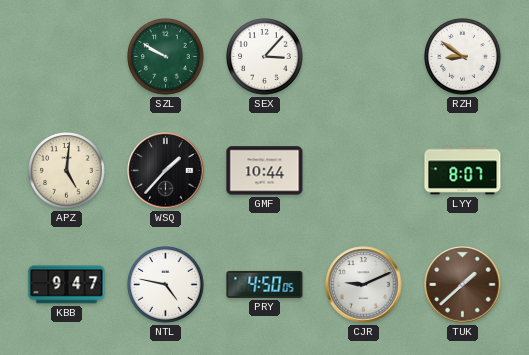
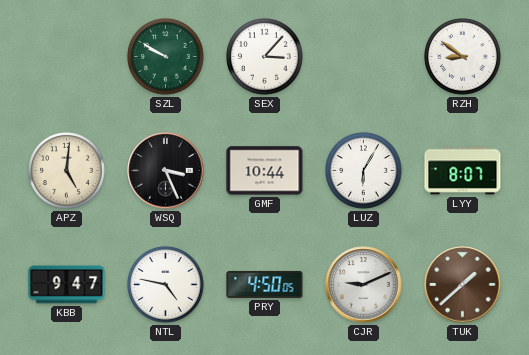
WSQ: 1:37 -> 3:26 (166, 171)
LUZ: none -> 6:05 (364, 171)
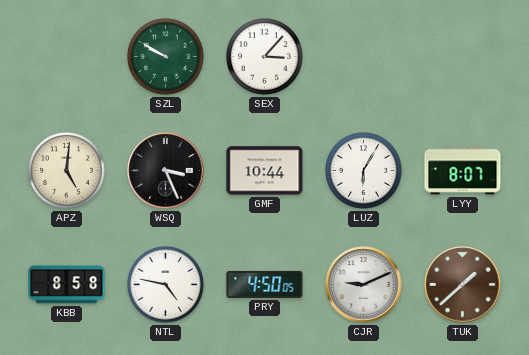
RZH: 8:51 -> none (463, 57)
KBB: 9:47 -> 8:58 (67, 285)
